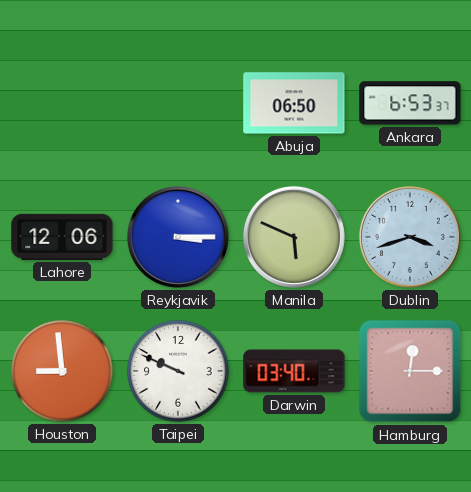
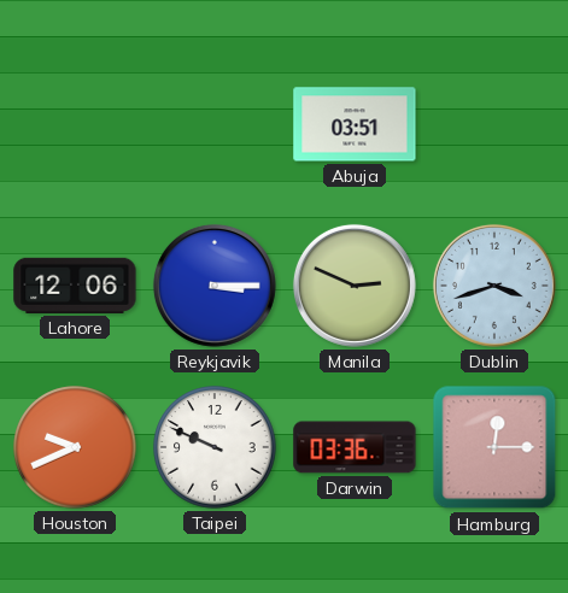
Abuja: 06:50 -> 03:51 (355, 124)
Ankara: 6:53 -> none (410, 103)
Manila: 5:49 -> 2:49 (355, 286)
Houston: 8:59 -> 9:41 (75, 447)
Darwin: 03:40 -> 03:36 (355, 447)
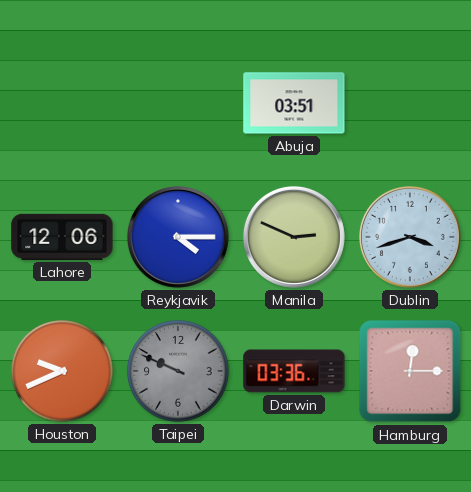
Reykjavik: 3:15 -> 4:15 (178, 237)
Taipei dial: white -> grey (178, 371)
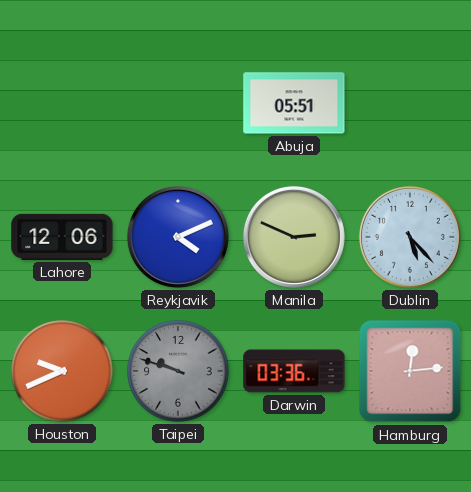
Abuja: 03:51 -> 05:51 (294, 103)
Reykjavik: 4:15 -> 4:11 (178, 237)
Dublin: 3:42 -> 5:23 (410, 237)
Taipei: 9:49 -> 9:48 (178, 371)
Hamburg: 12:15 -> 12:14 (410, 371)
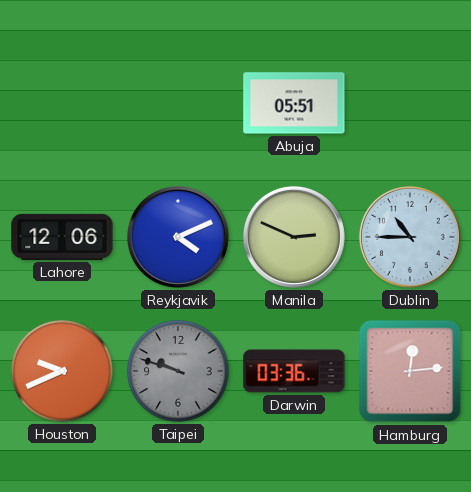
Dublin: 5:23 -> 10:45 (410, 237)
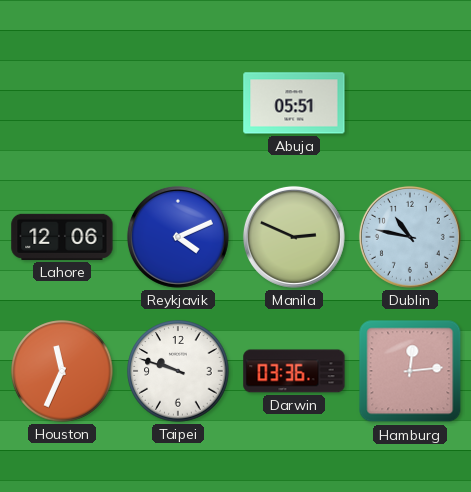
Dublin: 10:45 -> 10:47 (410, 237)
Houston: 9:41 -> 11:34 (62, 371)
Taipei dial: grey -> white (178, 371)
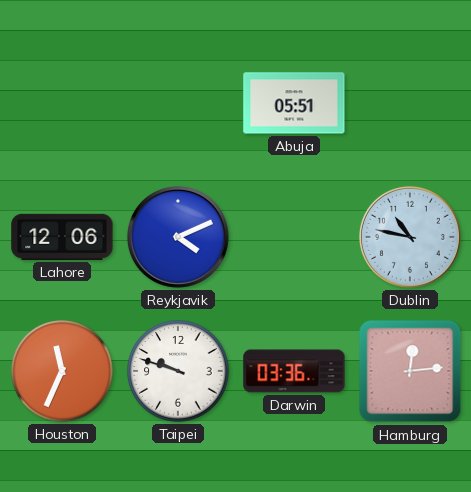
Manila: 2:49 -> none (294, 237)
